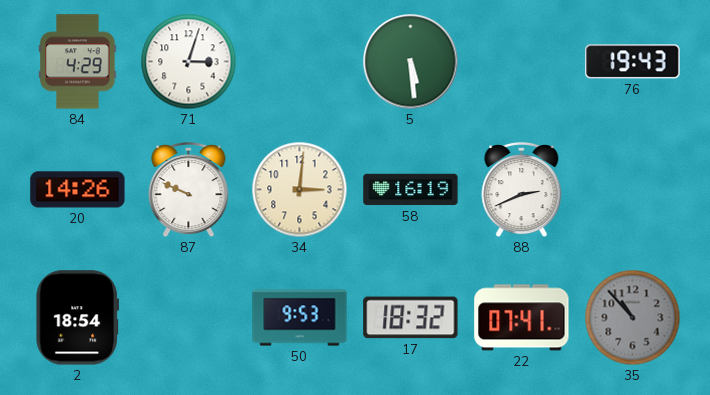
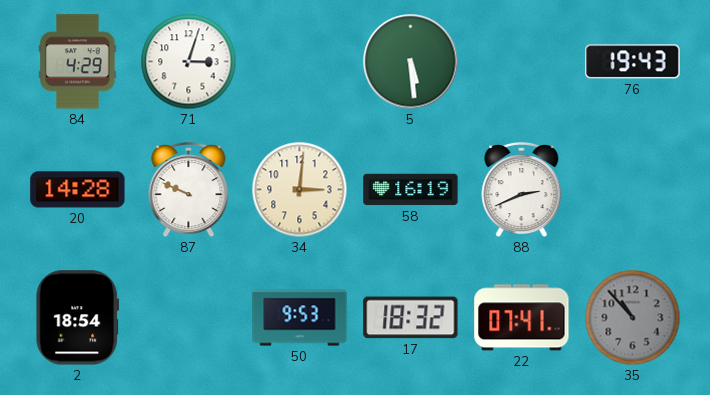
20: 14:26 -> 14:28 (78, 190)
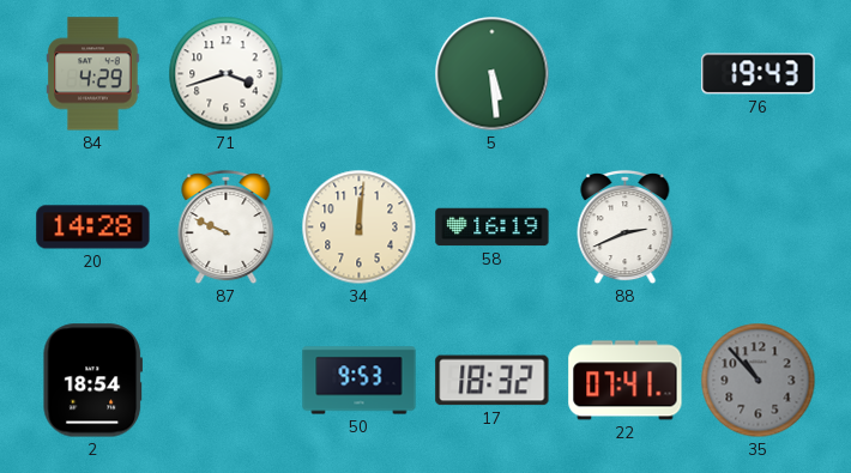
71: 3:03 -> 3:42 (227, 74)
34: 3:01 -> 12:01 (360, 228)
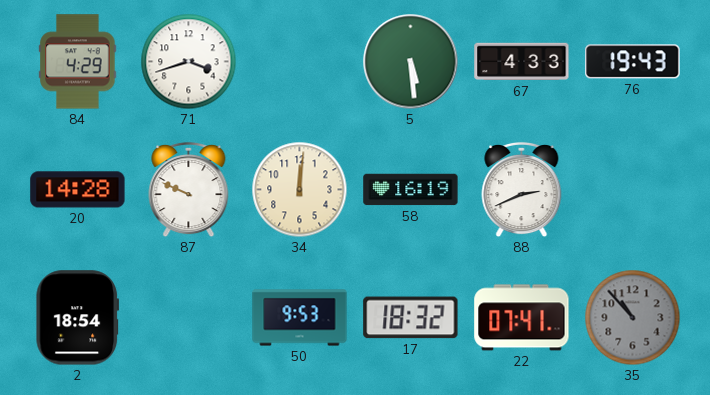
67: none -> 4:33 (522, 62)
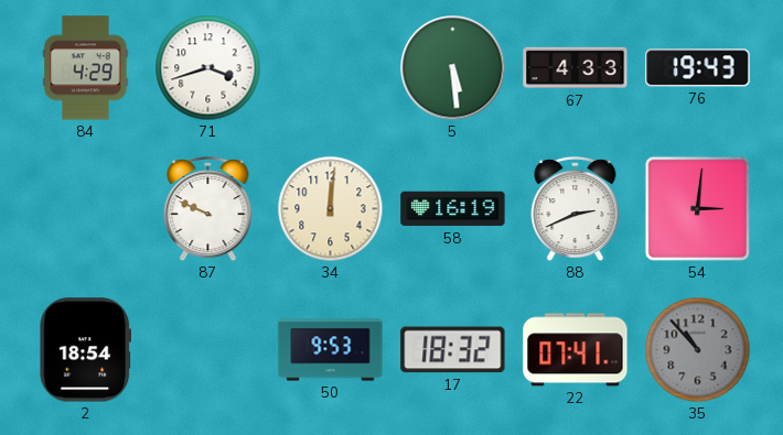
20: 14:28 -> none (78, 190)
54: none -> 3:01 (697, 208)
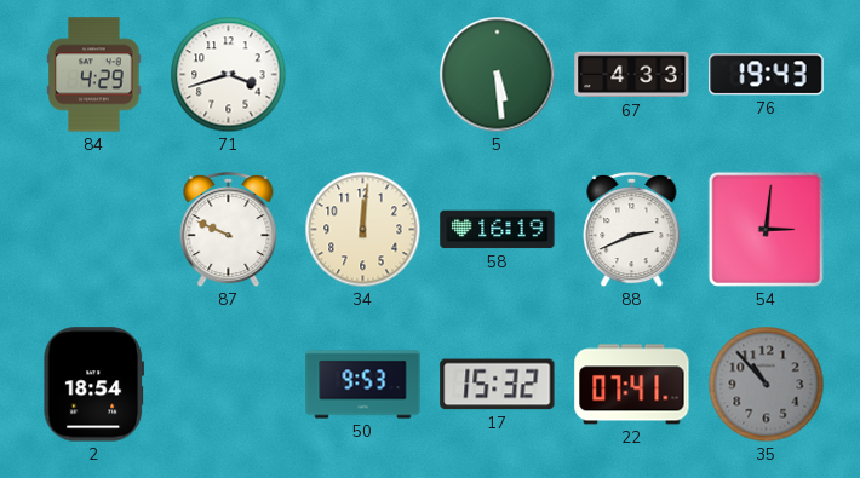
17: 18:32 -> 15:32 (498, 385)
